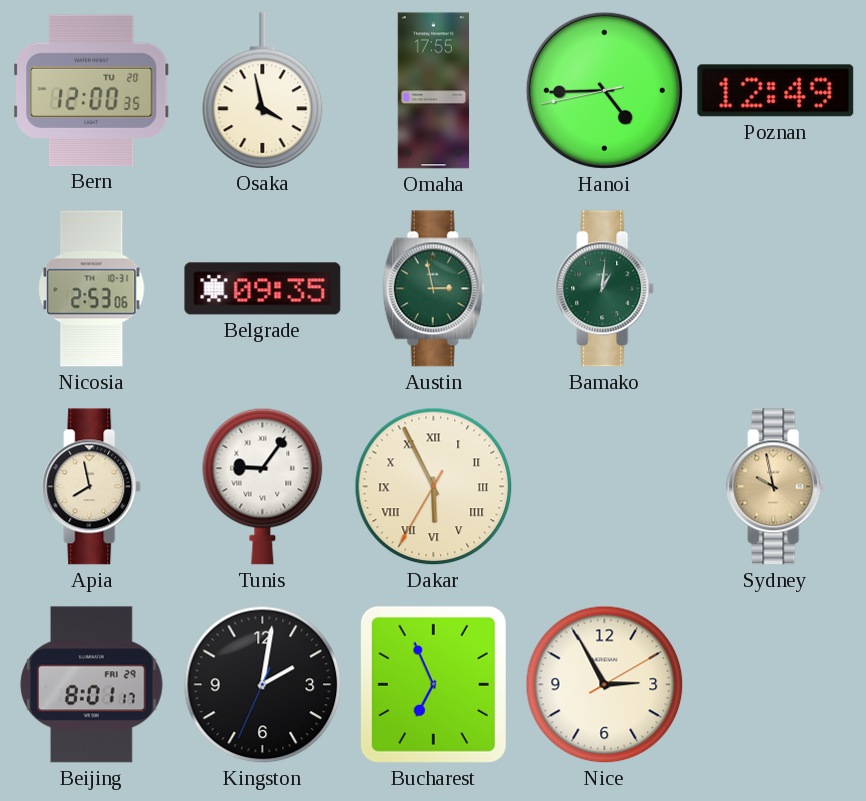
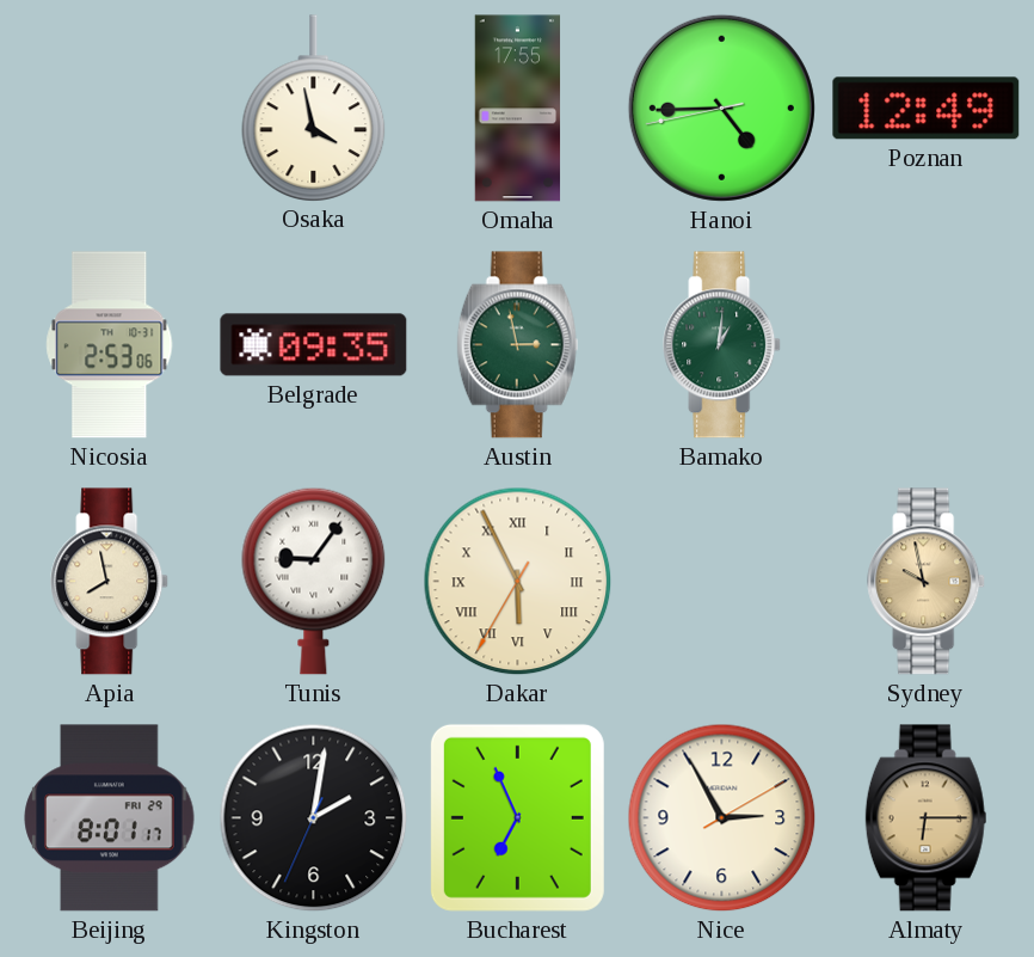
Bern: 12:00 -> none (92, 90)
Almaty: none -> 6:15 (927, 818)
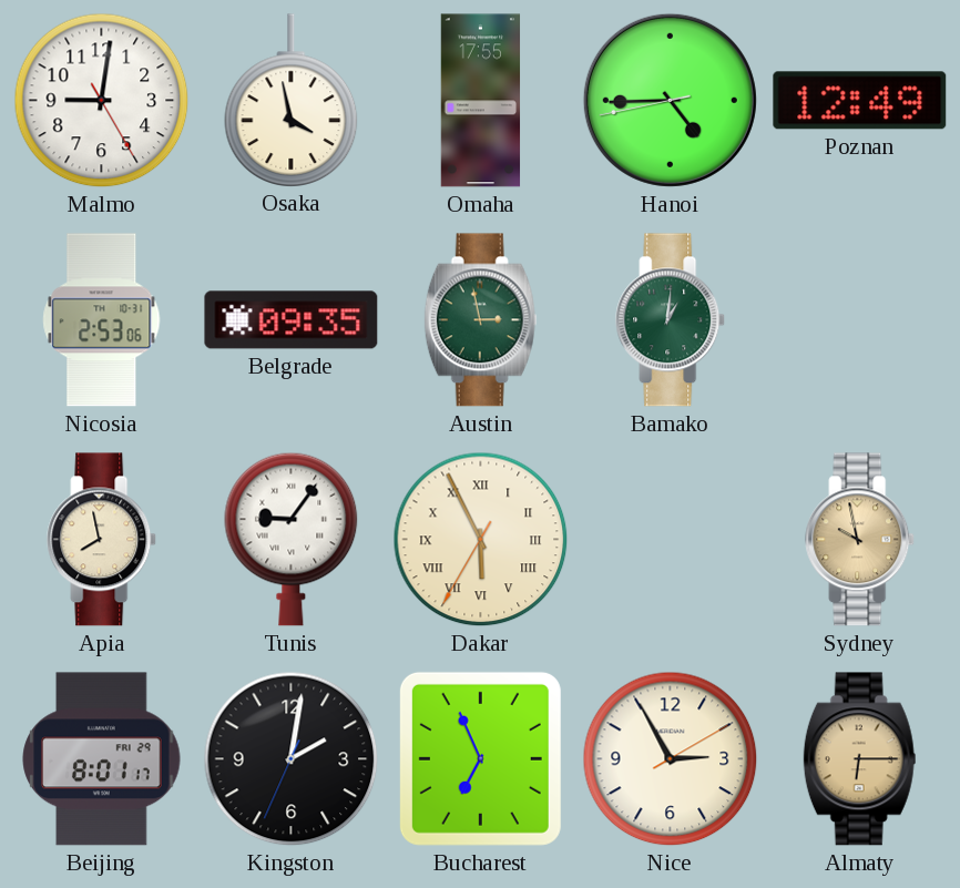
Malmo: none -> 9:01 (102, 101)
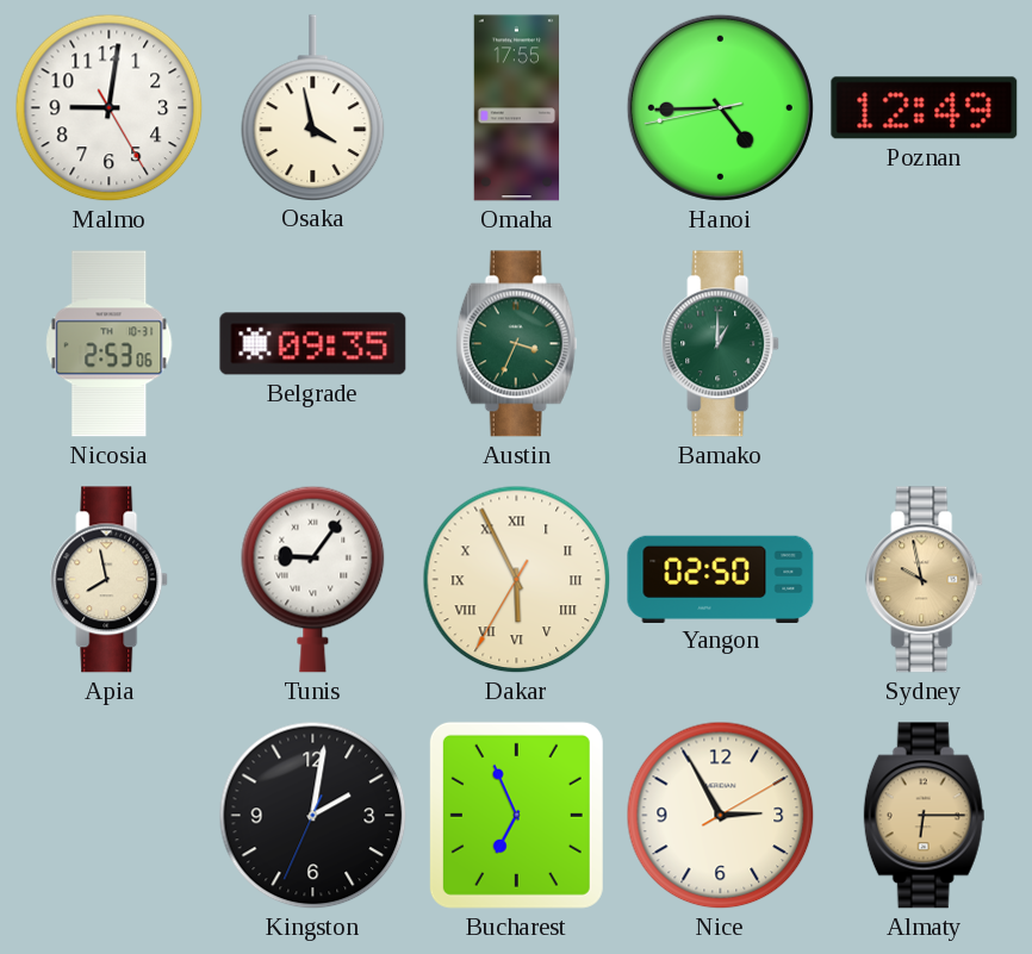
Austin: 2:58 -> 3:34 (517, 344)
Bamako: 1:01 -> 1:00 (721, 344)
Yangon: none -> 02:50 (721, 579)
Beijing: 8:01 -> none (102, 759)
